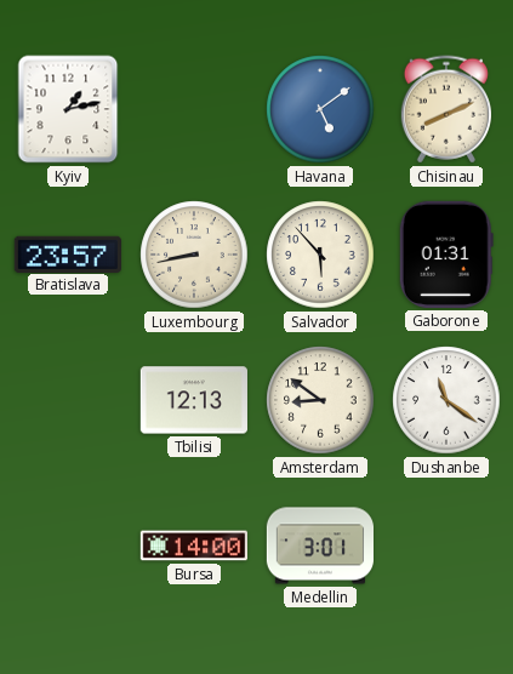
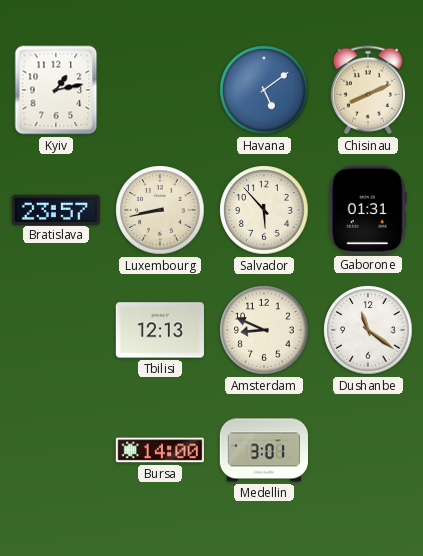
Amsterdam: 8:51 -> 8:49 (264, 330)
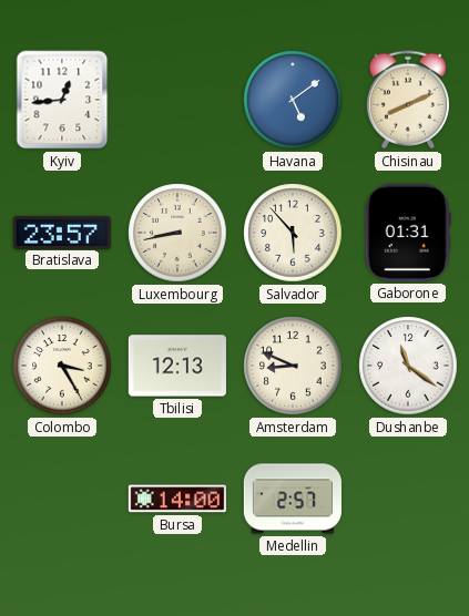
Kyiv: 1:13 -> 12:44 (62, 100)
Colombo: none -> 3:25 (62, 366)
Medellin: 3:01 -> 2:57 (292, 499)
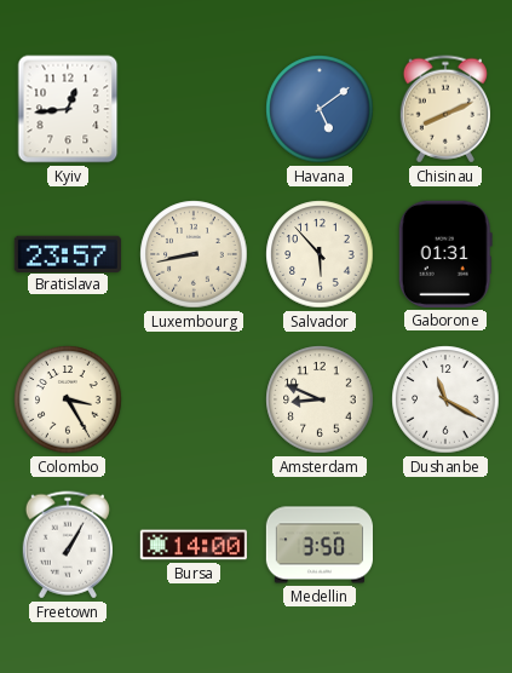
Tbilisi: 12:13 -> none (177, 366)
Dushanbe: 11:21 -> 11:20 (445, 399)
Freetown: none -> 1:05 (67, 545)
Medellin: 2:57 -> 3:50 (318, 545)
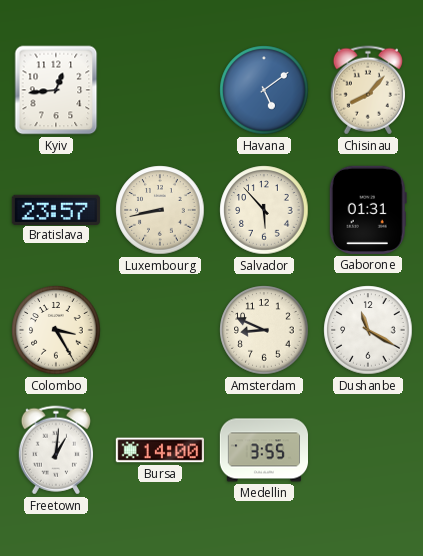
Chisinau: 8:11 -> 8:07 (367, 90)
Freetown: 1:05 -> 1:01 (55, 450)
Medellin: 3:50 -> 3:55 (263, 450)
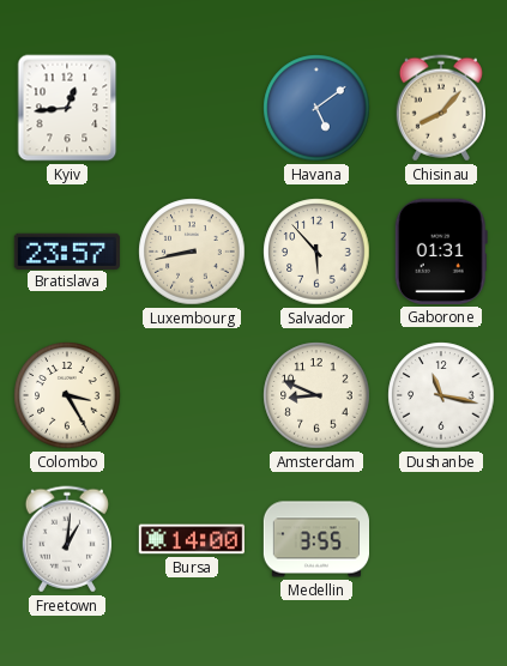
Dushanbe: 11:20 -> 11:17 (441, 395)
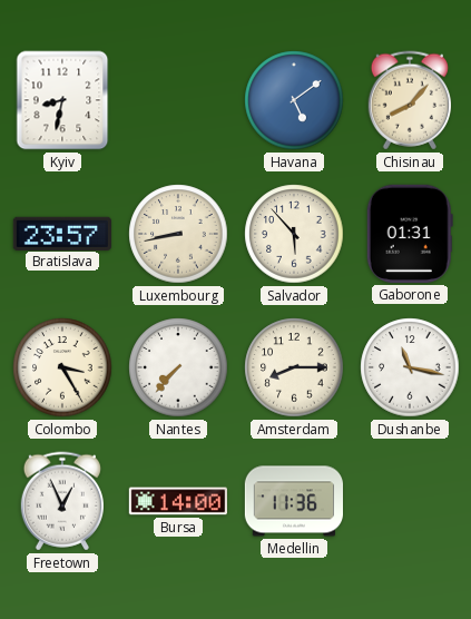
Kyiv: 12:44 -> 8:32 (62, 100)
Nantes: none -> 7:37 (178, 367)
Amsterdam: 8:49 -> 8:15 (294, 367)
Freetown: 1:01 -> 12:56 (61, 501)
Medellin: 3:55 -> 11:36 (293, 501)
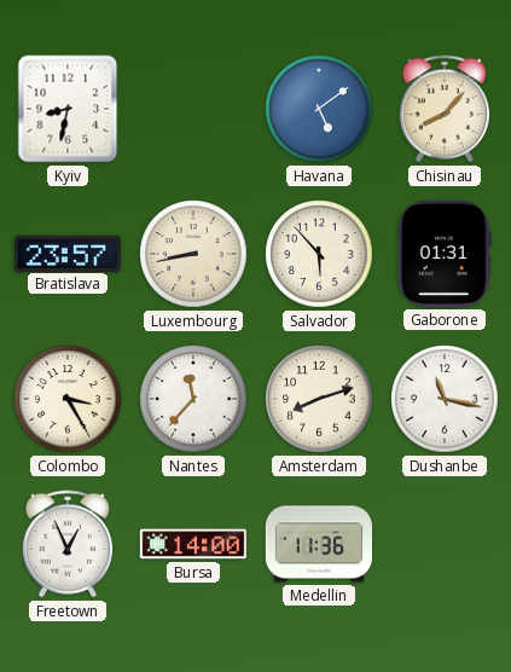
Nantes: 7:37 -> 11:37 (193, 399)
Amsterdam: 8:15 -> 8:12 (319, 399)
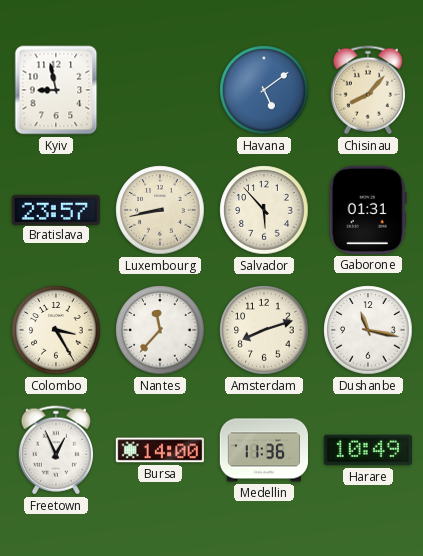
Kyiv: 8:32 -> 8:58 (56, 90)
Harare: none -> 10:49 (368, 450)
